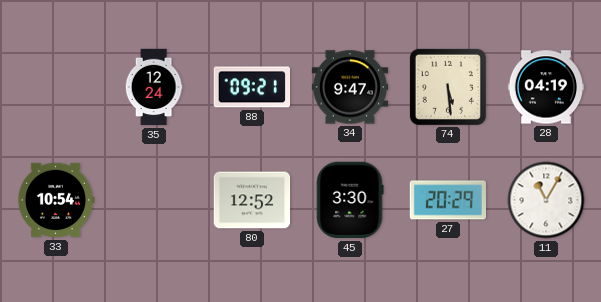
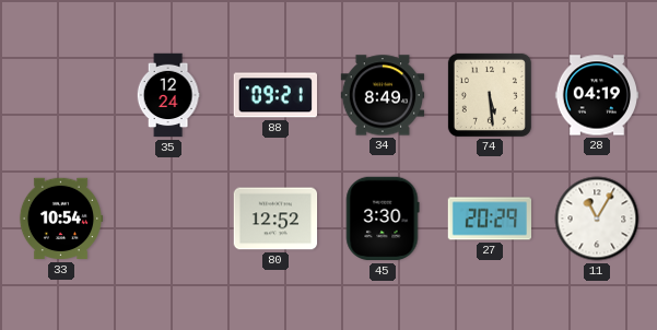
34: 9:47 -> 8:49 (383, 95)
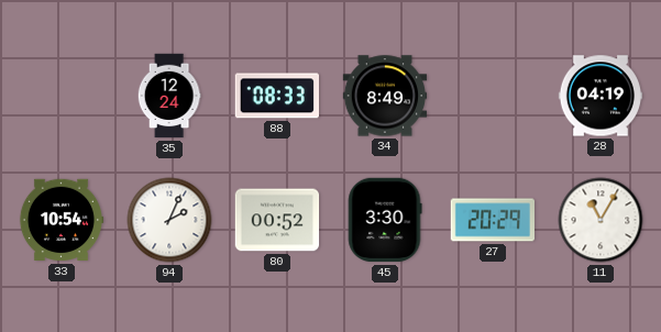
88: 09:21 -> 08:33 (276, 96)
74: 5:29 -> none (490, 95)
94: none -> 2:04 (169, 220)
80: 12:52 -> 00:52 (277, 220)
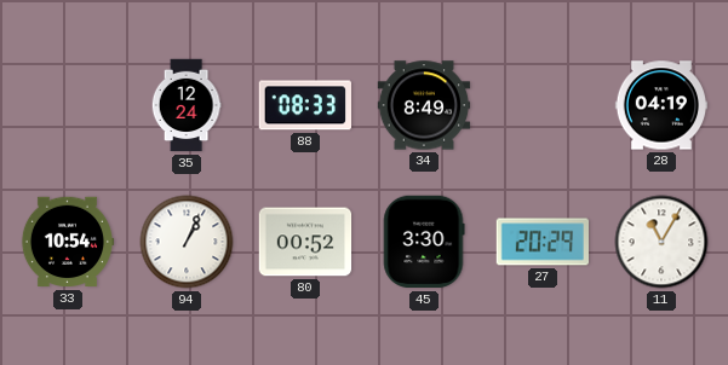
94: 2:04 -> 1:04 (187, 242)
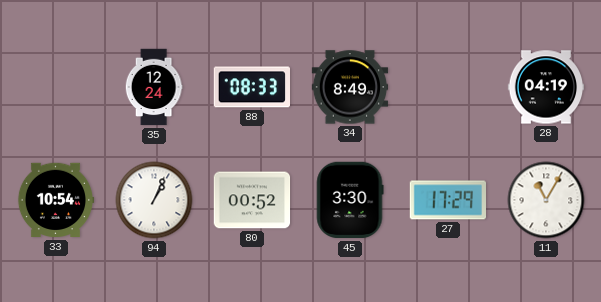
27: 20:29 -> 17:29 (447, 200)
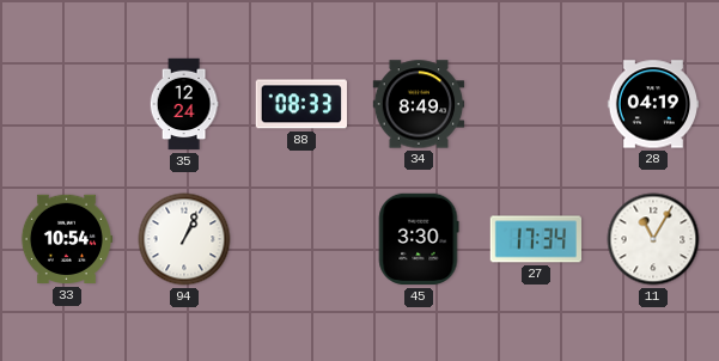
80: 00:52 -> none (252, 200)
27: 17:29 -> 17:34 (535, 239)
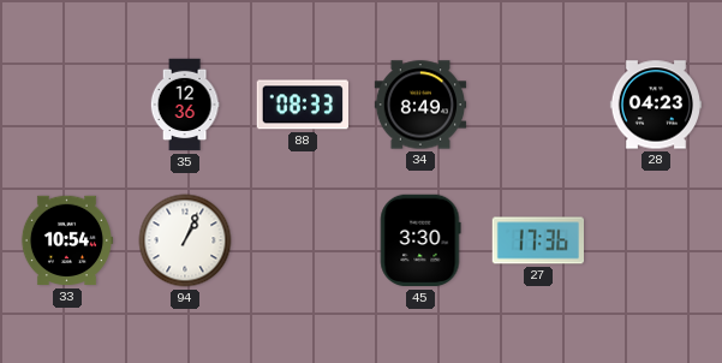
35: 12:24 -> 12:36 (185, 105)
28: 04:19 -> 04:23 (656, 105)
27: 17:34 -> 17:36 (537, 240)
11: 11:05 -> none (653, 239)
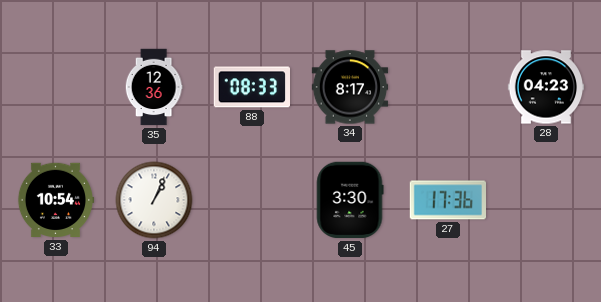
34: 8:49 -> 8:17 (350, 87)
